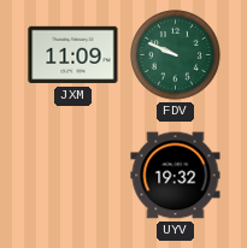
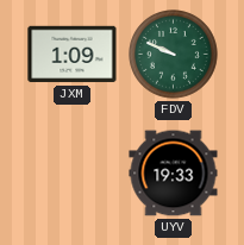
JXM: 11:09 -> 1:09 (73, 55)
UYV: 19:32 -> 19:33 (174, 174)
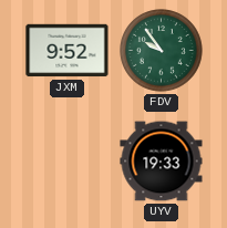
JXM: 1:09 -> 9:52 (68, 51)
FDV: 9:49 -> 9:54 (162, 51)
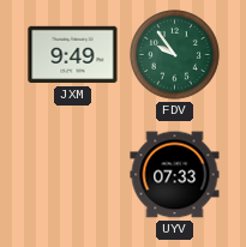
JXM: 9:52 -> 9:49 (73, 55)
UYV: 19:33 -> 07:33 (175, 175)
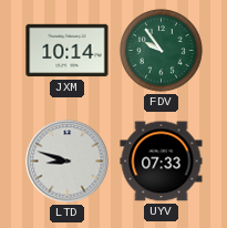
JXM: 9:49 -> 10:14 (68, 51)
LTD: none -> 8:48 (68, 162)
